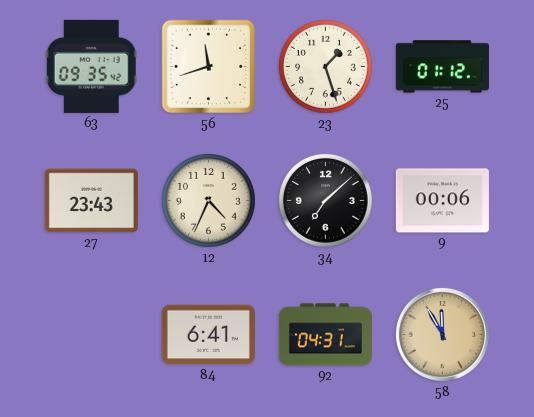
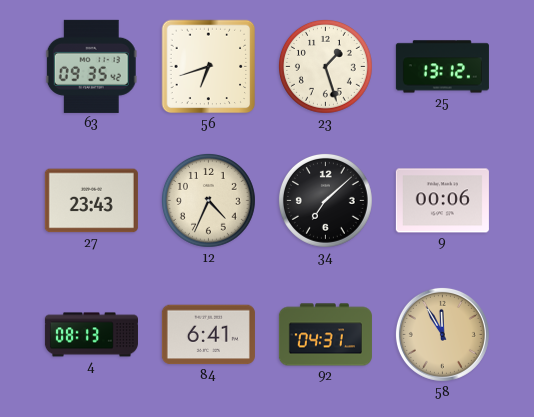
56: 11:42 -> 6:42 (209, 67)
25: 01:12 -> 13:12 (442, 67)
4: none -> 08:13 (91, 335)
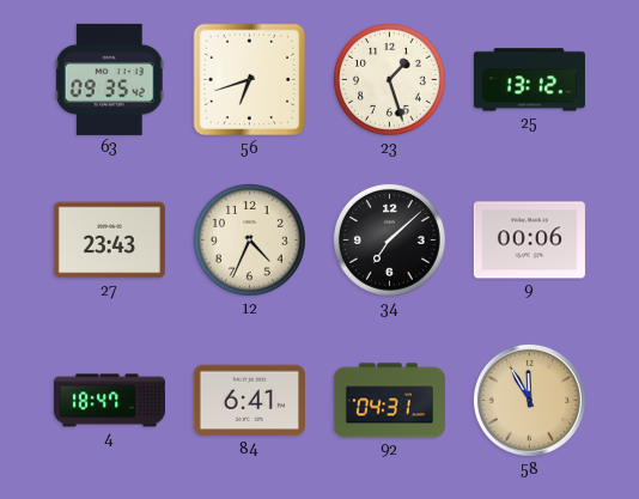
4: 08:13 -> 18:47 (109, 401)
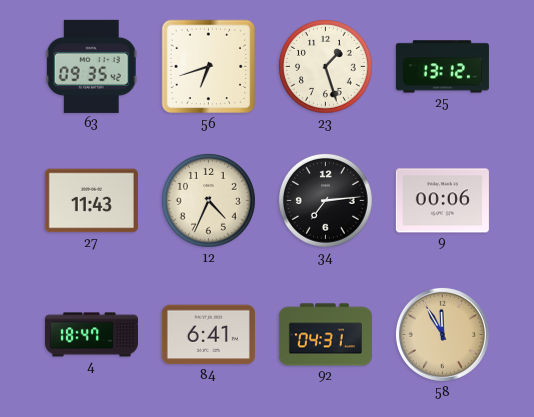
27: 23:43 -> 11:43 (91, 201)
34: 7:08 -> 7:14 (325, 200)
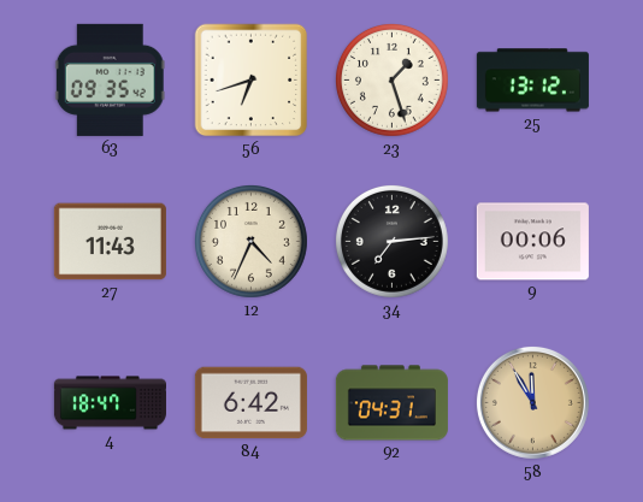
84: 6:41 -> 6:42 (250, 403)
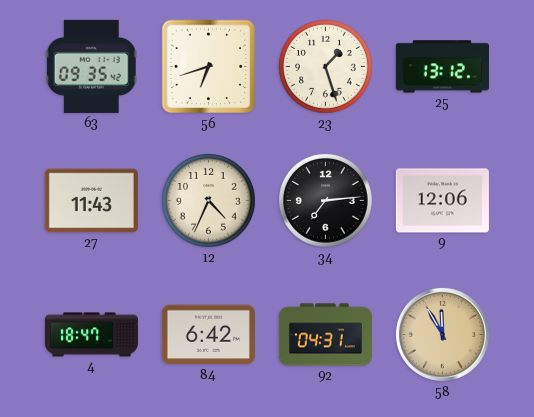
9: 00:06 -> 12:06 (442, 201)
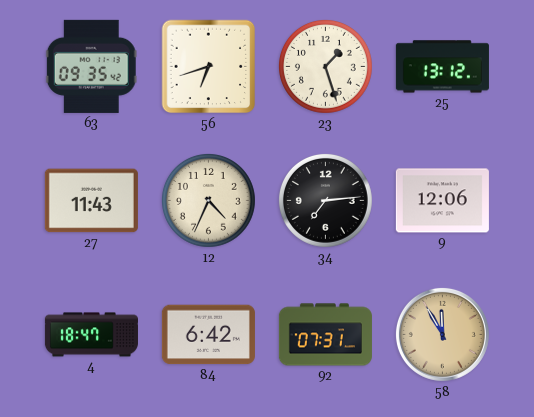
92: 04:31 -> 07:31 (325, 335)
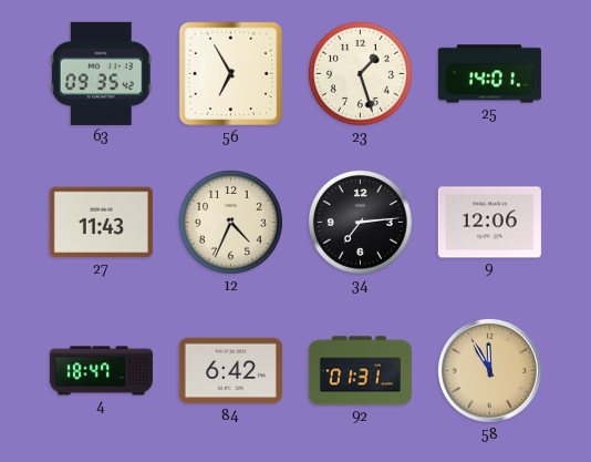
56: 6:42 -> 6:55 (231, 74)
25: 13:12 -> 14:01 (489, 74)
92: 07:31 -> 01:31 (360, 371)
